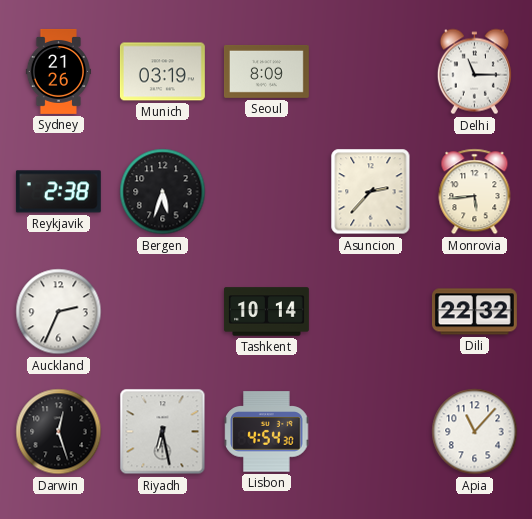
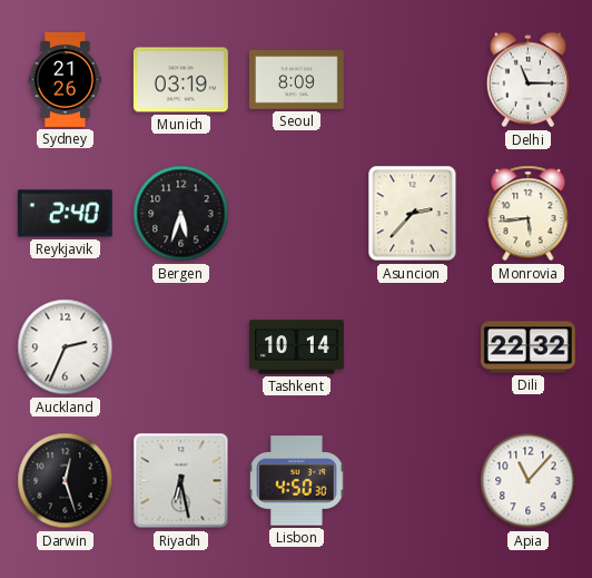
Reykjavik: 2:38 -> 2:40 (65, 214)
Lisbon: 4:54 -> 4:50 (297, 481)
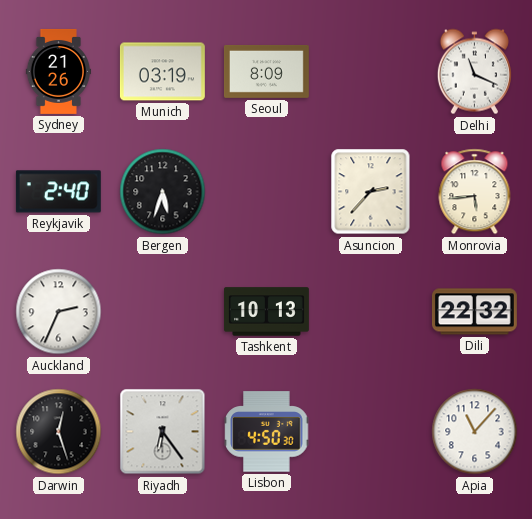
Delhi: 11:15 -> 11:19 (474, 72)
Tashkent: 10:14 -> 10:13 (266, 312)
Riyadh: 6:28 -> 6:24 (163, 432)
